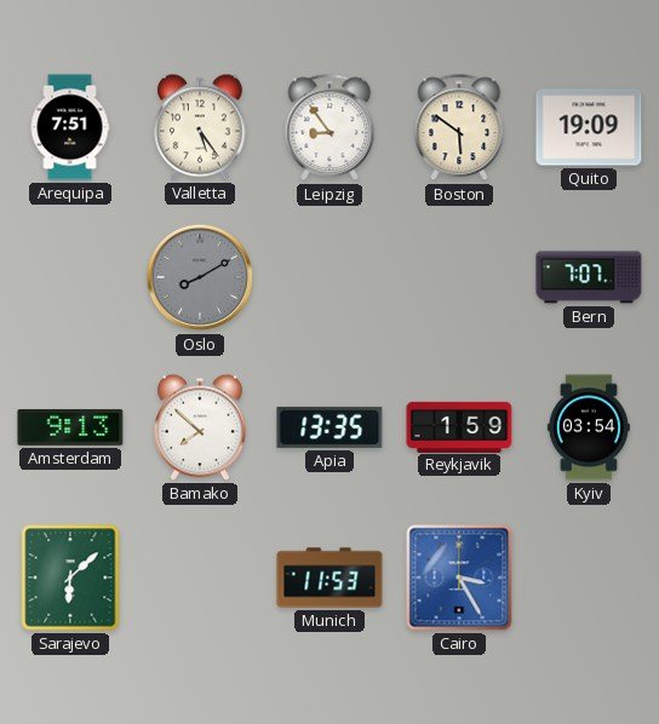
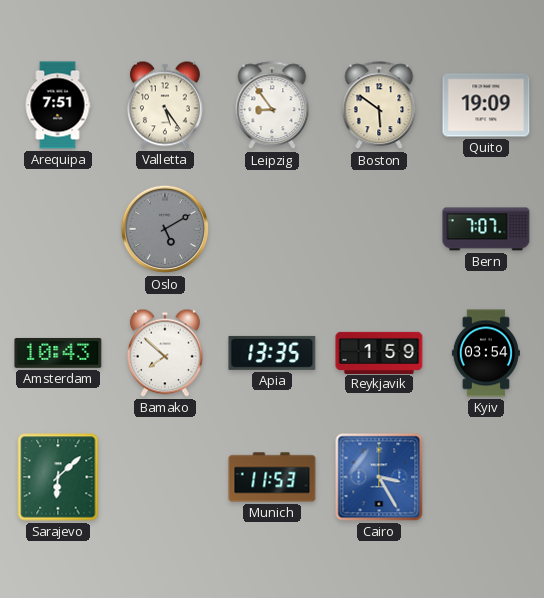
Oslo: 8:10 -> 5:10 (165, 229)
Amsterdam: 9:13 -> 10:43 (58, 353)
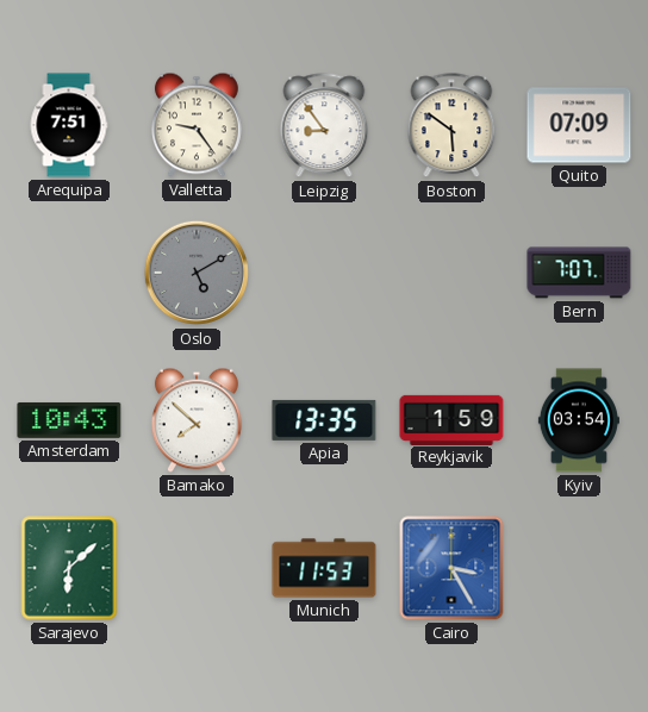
Valletta: 5:24 -> 9:24 (197, 125)
Quito: 19:09 -> 07:09 (579, 125)
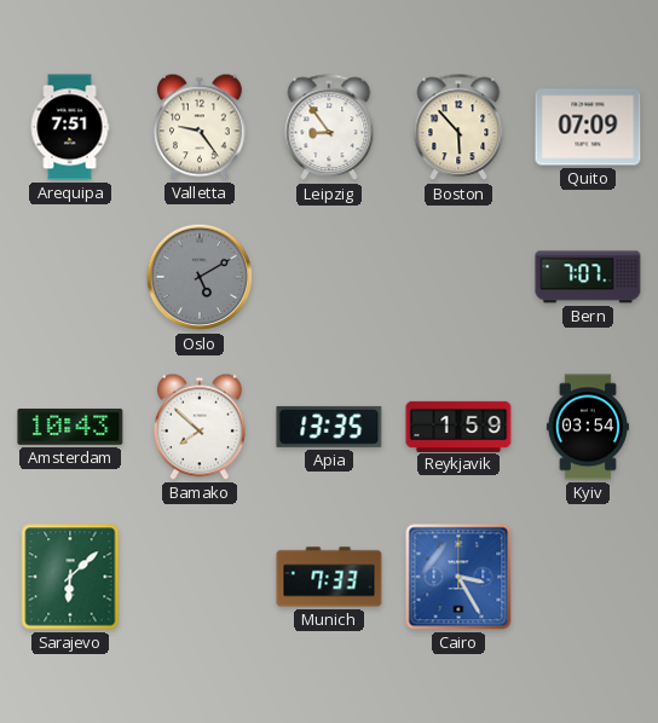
Boston: 5:51 -> 5:53 (458, 128)
Munich: 11:53 -> 7:33 (329, 577)
